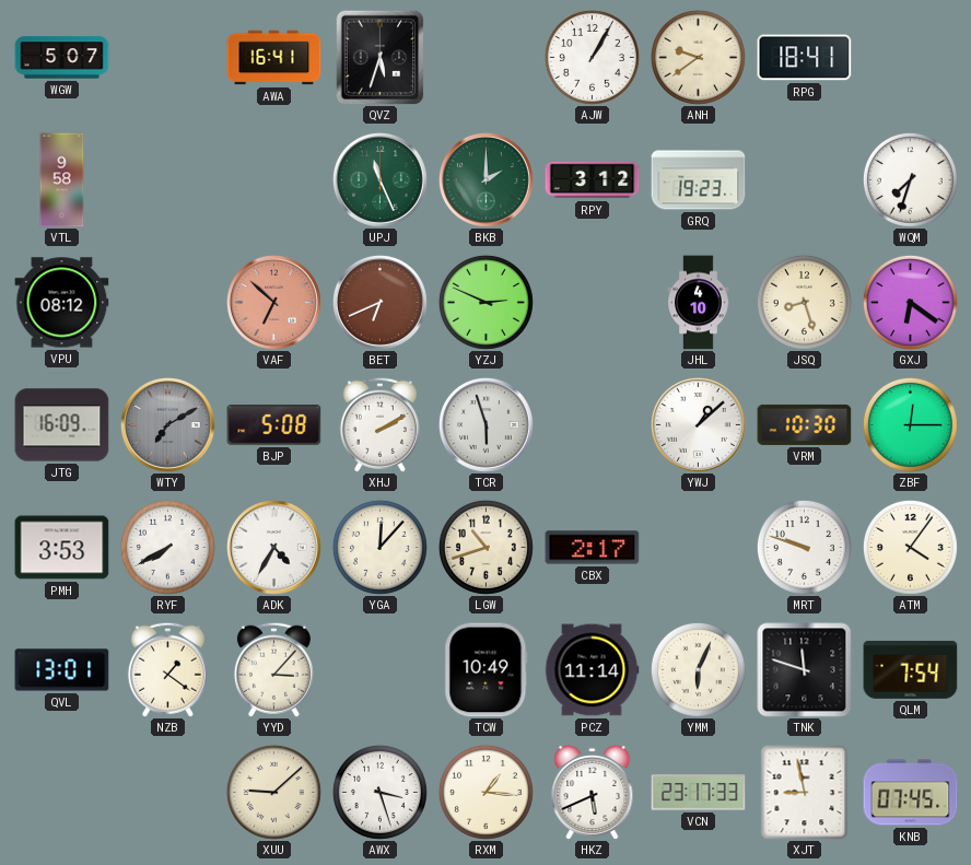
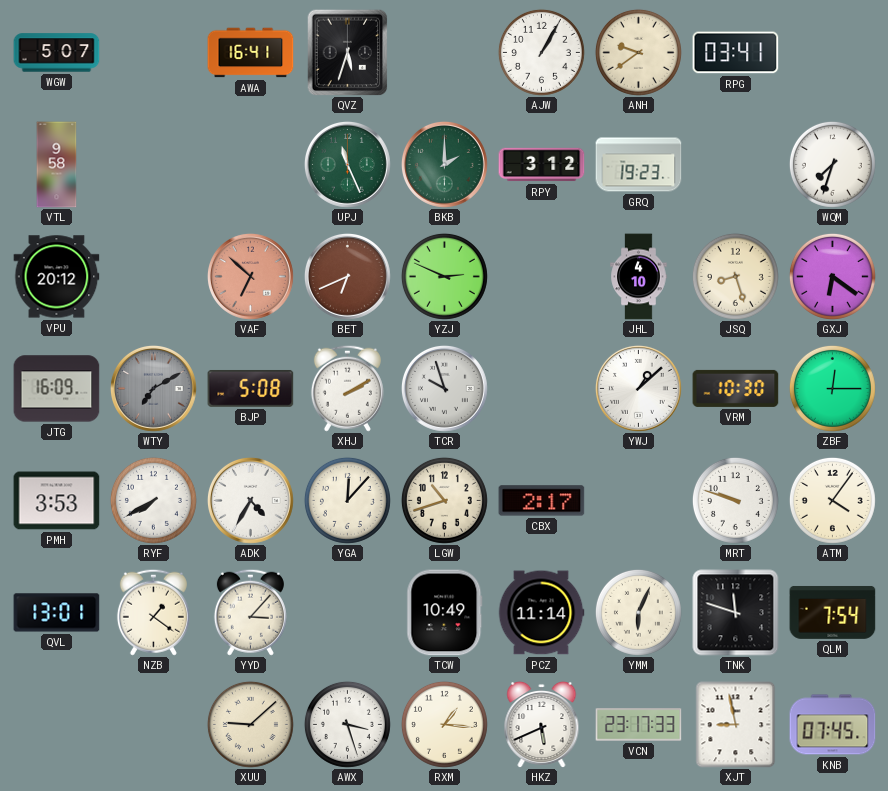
RPG: 18:41 -> 03:41 (736, 53)
VPU: 08:12 -> 20:12 (57, 277)
TCR: 5:57 -> 9:57 (444, 388)
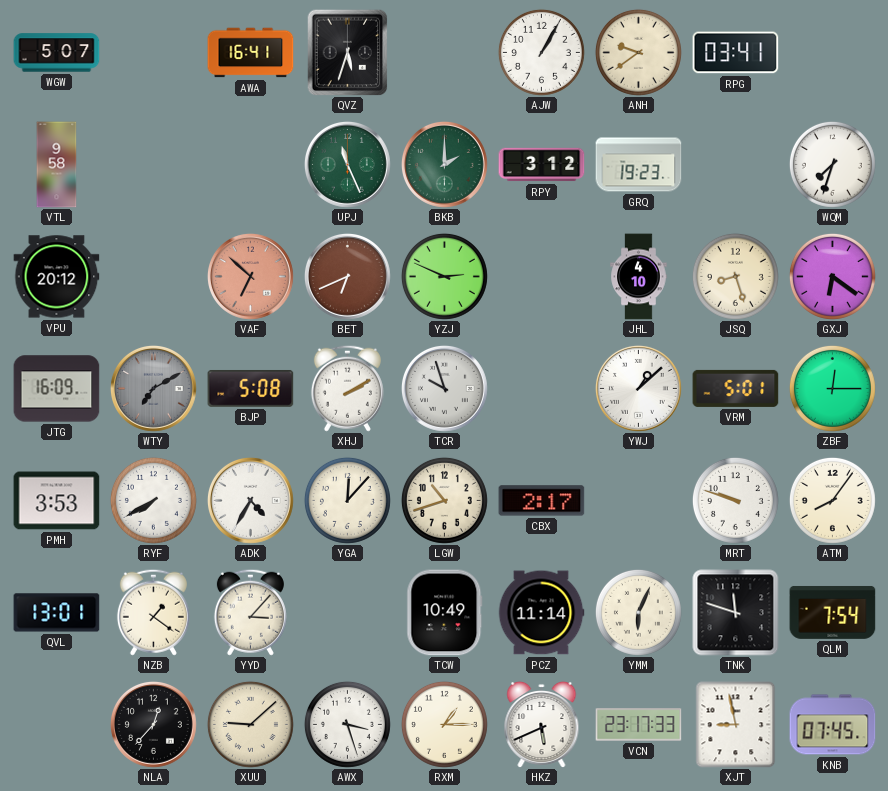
VRM: 10:30 -> 5:01 (736, 388)
ATM: 4:06 -> 8:06 (832, 500)
NLA: none -> 12:37 (153, 724)
RXM: 1:16 -> 1:15 (444, 724)
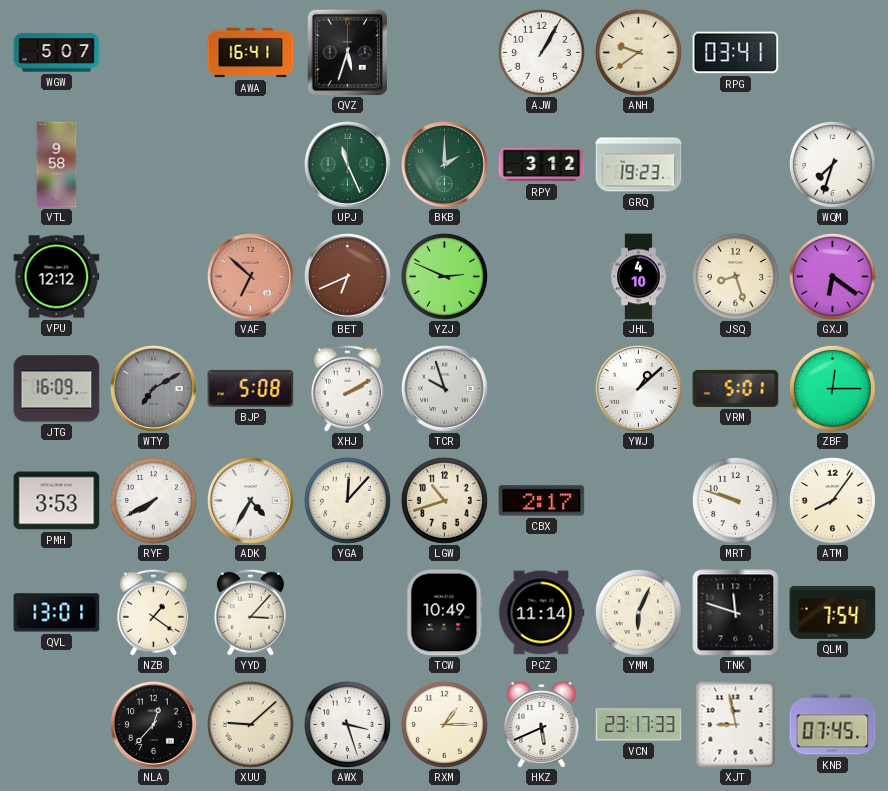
VPU: 20:12 -> 12:12 (57, 277)
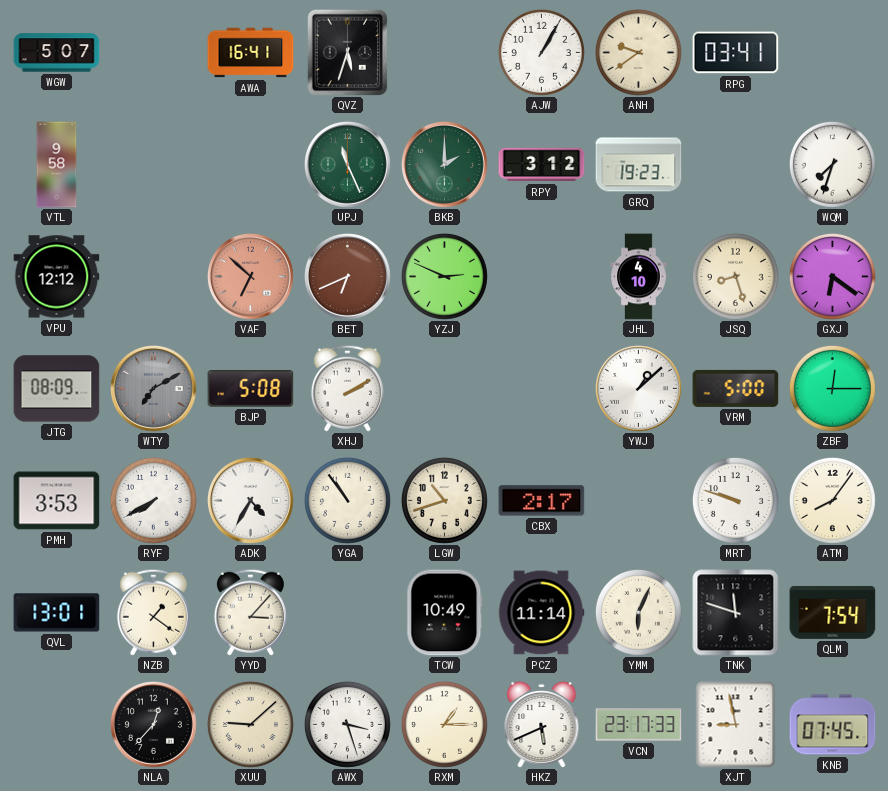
JTG: 16:09 -> 08:09 (57, 389)
TCR: 9:57 -> none (444, 388)
VRM: 5:01 -> 5:00 (736, 388)
YGA: 12:07 -> 10:54 (347, 500)
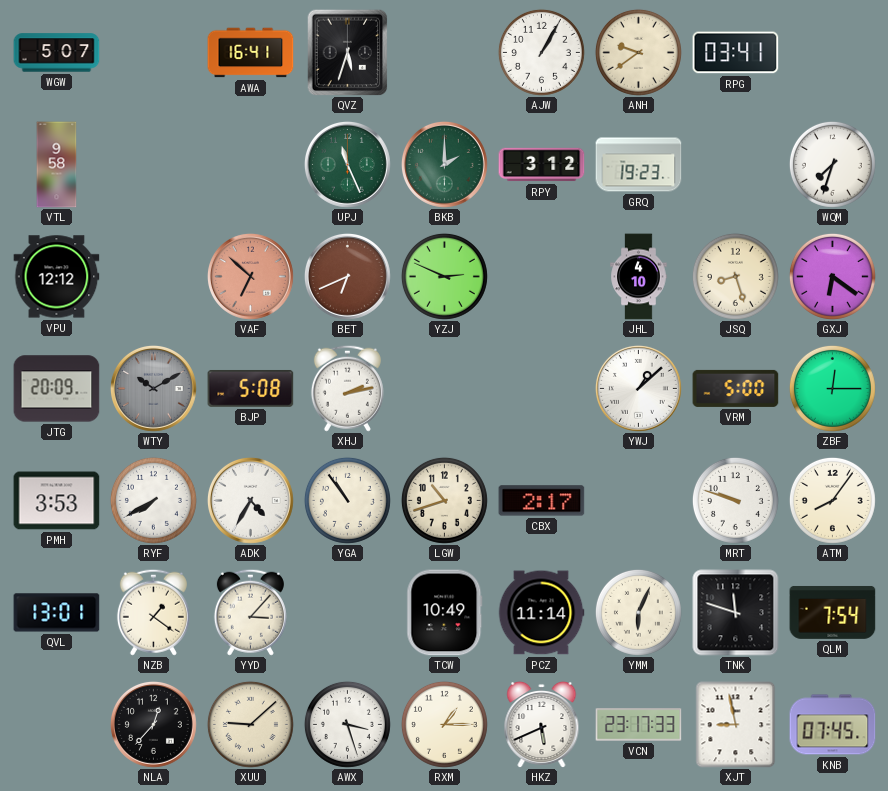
JTG: 08:09 -> 20:09 (57, 389)
WTY: 7:10 -> 10:10 (153, 388)
XHJ: 2:10 -> 2:13 (347, 388)
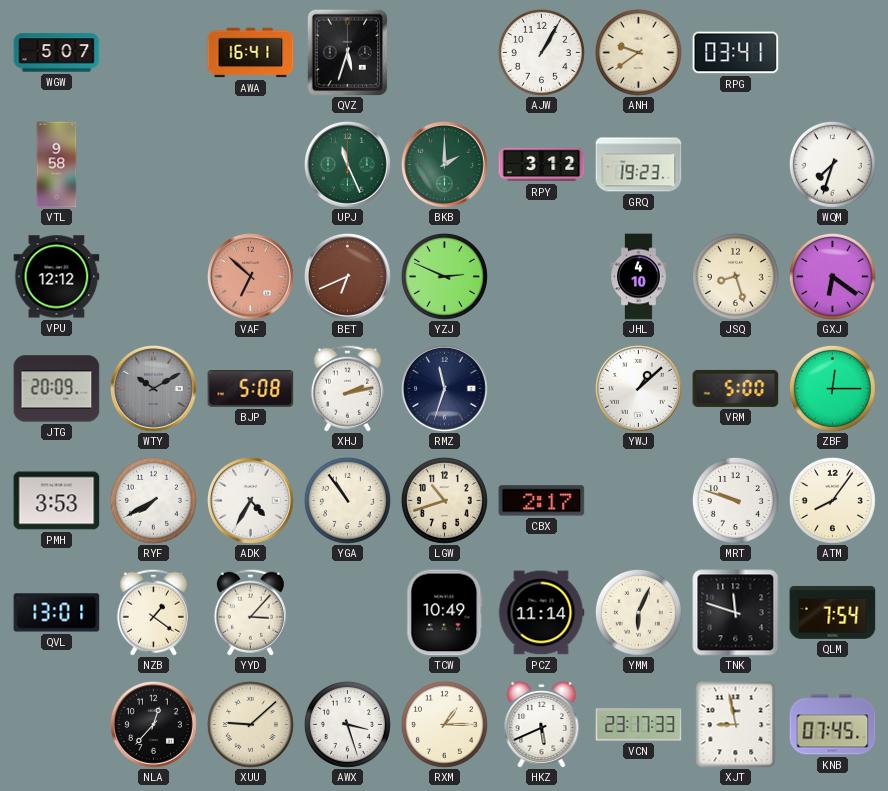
RMZ: none -> 11:33 (444, 388)
